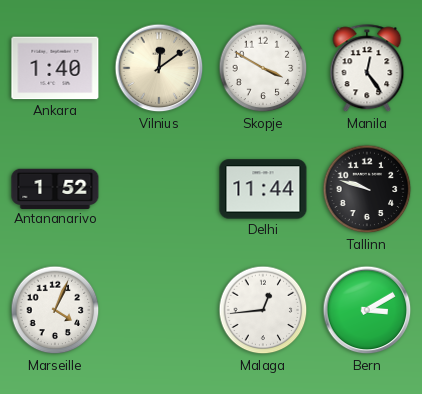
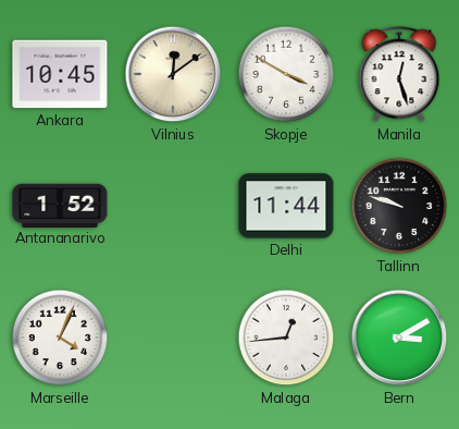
Ankara: 1:40 -> 10:45 (60, 74)
Manila: 12:24 -> 12:27 (399, 75)
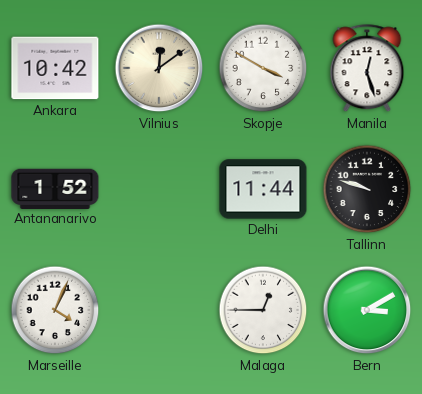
Ankara: 10:45 -> 10:42 (55, 68)
Malaga: 12:44 -> 12:45 (263, 310)
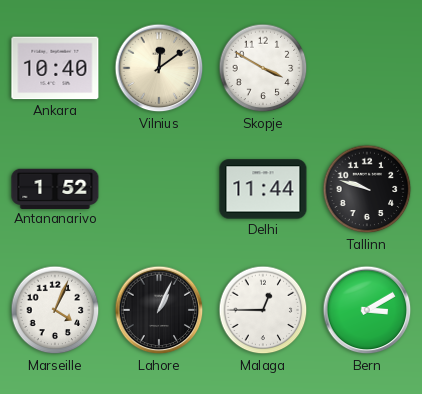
Ankara: 10:42 -> 10:40 (55, 68)
Manila: 12:27 -> none (367, 69)
Lahore: none -> 1:04 (159, 310)
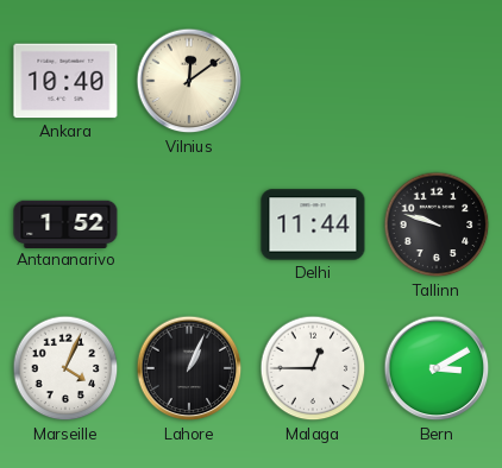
Skopje: 3:50 -> none (263, 68)
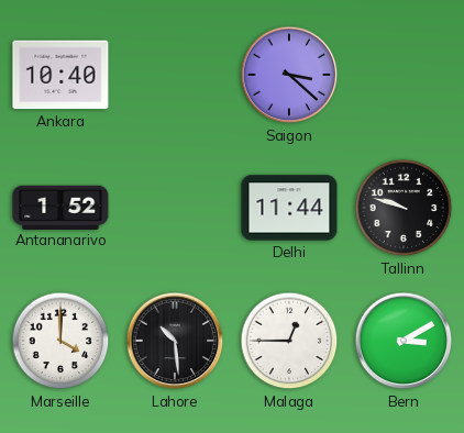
Vilnius: 12:09 -> none (189, 81)
Saigon: none -> 3:22 (289, 75)
Marseille: 4:04 -> 4:00 (60, 341)
Lahore: 1:04 -> 10:29 (175, 341)
